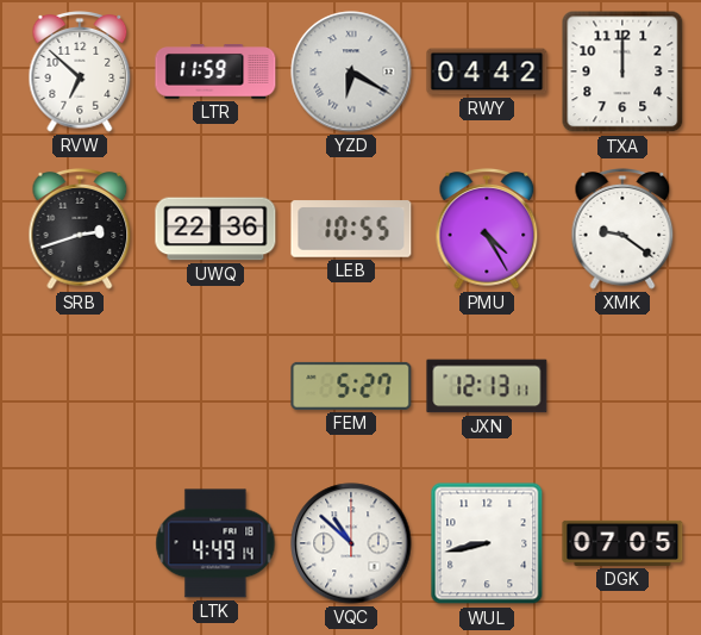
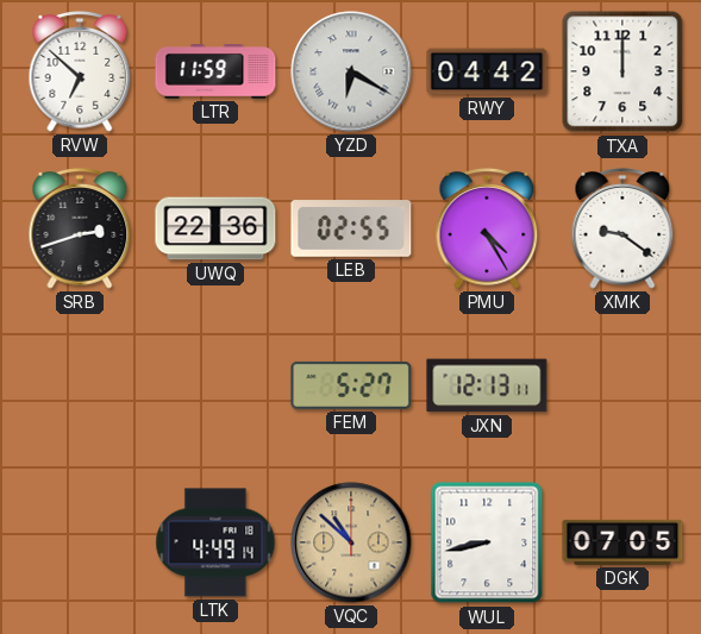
LEB: 10:55 -> 02:55 (351, 228)
VQC dial: white -> champagne (351, 542)
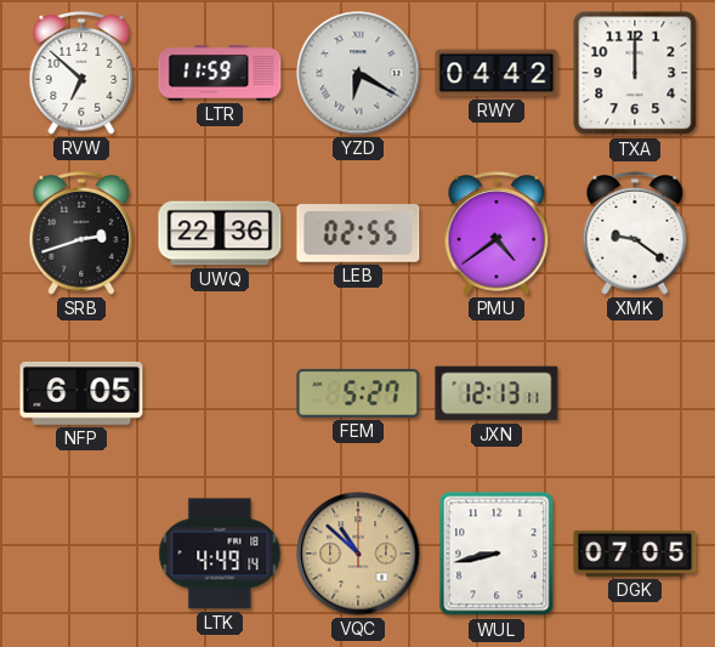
PMU: 4:25 -> 4:39 (496, 233)
NFP: none -> 6:05 (81, 393)
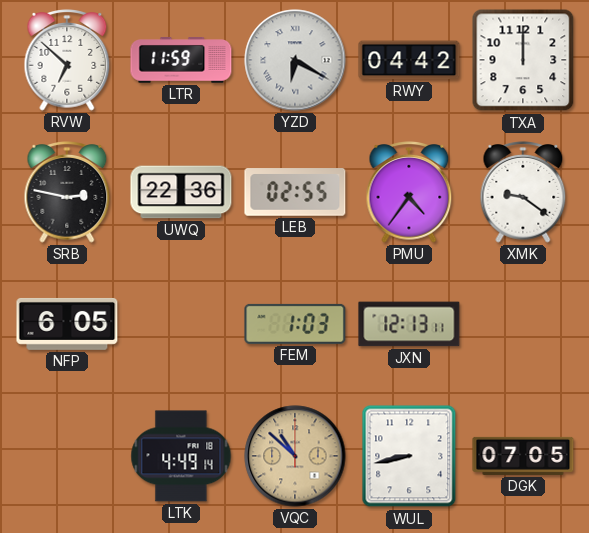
SRB: 2:42 -> 2:47 (67, 192)
PMU: 4:39 -> 4:36 (409, 192)
FEM: 5:27 -> 1:03 (295, 324)
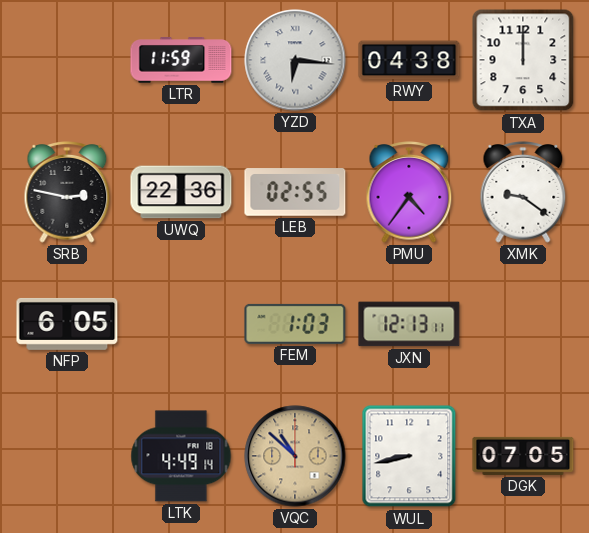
RVW: 6:52 -> none (67, 60)
YZD: 6:20 -> 6:16 (295, 60)
RWY: 04:42 -> 04:38 (409, 60)
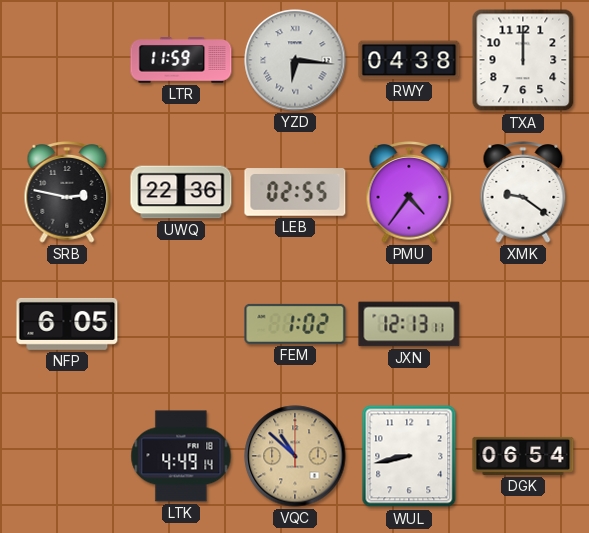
FEM: 1:03 -> 1:02 (295, 324)
DGK: 07:05 -> 06:54 (523, 456)
